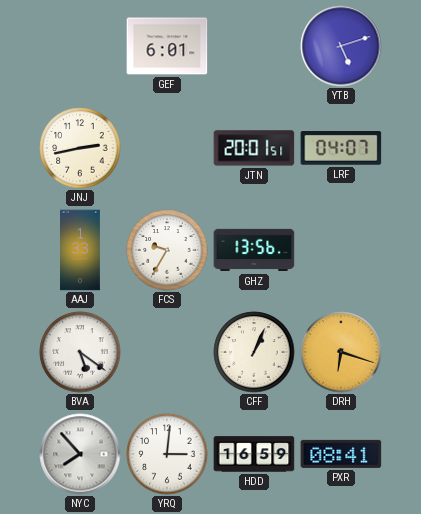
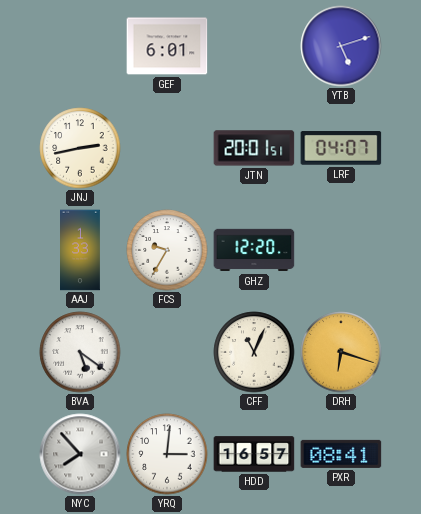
GHZ: 13:56 -> 12:20 (254, 250)
CFF: 1:04 -> 11:04 (254, 352)
HDD: 16:59 -> 16:57 (254, 454)
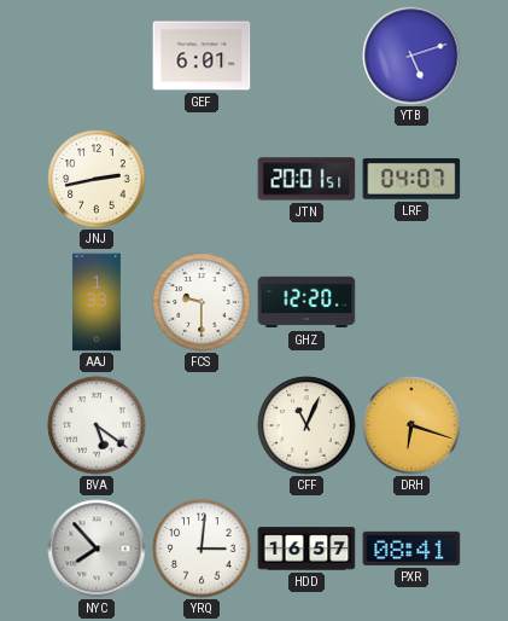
FCS: 9:35 -> 9:30 (202, 302)
